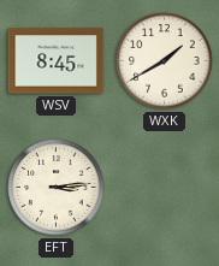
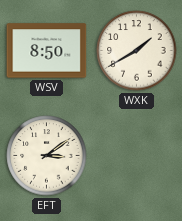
WSV: 8:45 -> 8:50 (47, 51)
EFT: 3:14 -> 3:09 (47, 156)
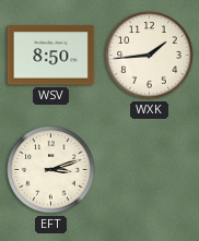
WXK: 1:40 -> 1:44 (150, 56)
EFT: 3:09 -> 3:12 (51, 170)
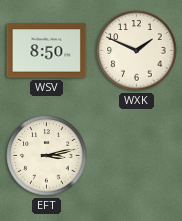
WXK: 1:44 -> 1:49 (137, 51)
EFT: 3:12 -> 3:13 (47, 156)
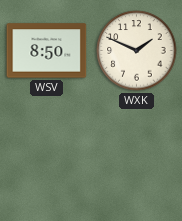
EFT: 3:13 -> none (47, 156)
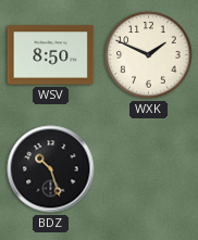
BDZ: none -> 10:27 (51, 169)
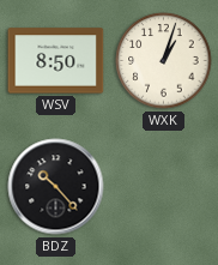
WXK: 1:49 -> 1:03 (164, 61)
BDZ: 10:27 -> 10:23 (56, 187)
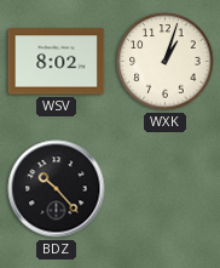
WSV: 8:50 -> 8:02 (57, 62)
